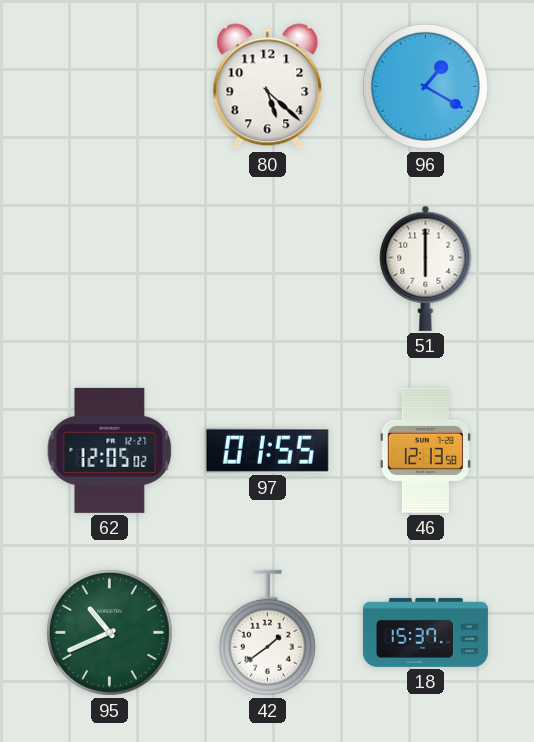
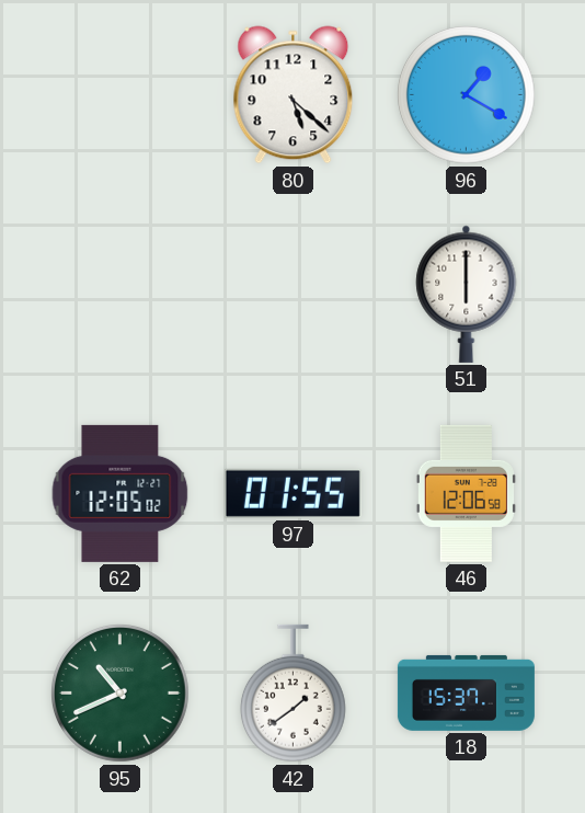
46: 12:13 -> 12:06 (466, 493)
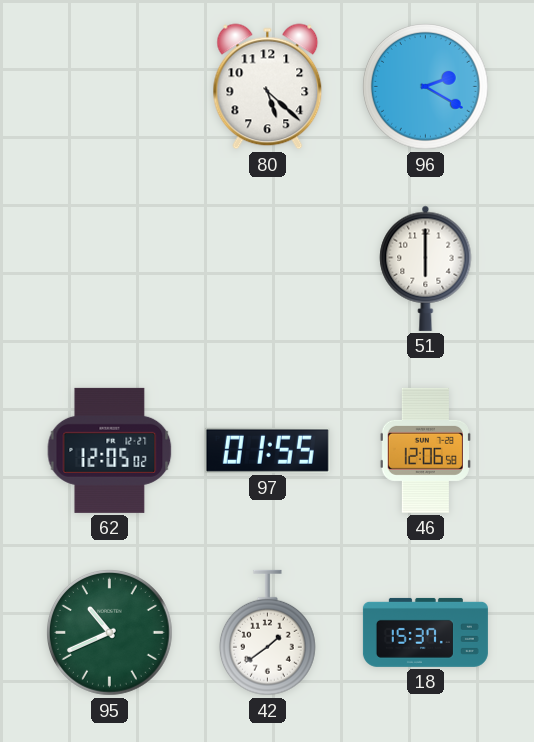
96: 1:20 -> 2:20 (426, 87)
